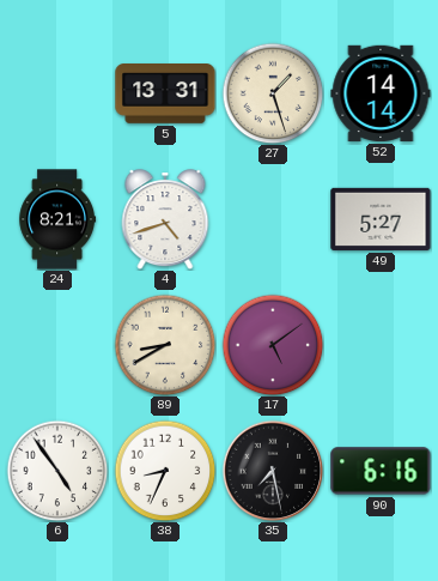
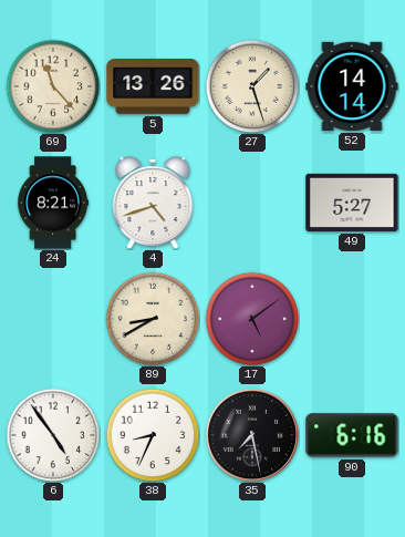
69: none -> 11:23 (53, 86)
5: 13:31 -> 13:26 (153, 87)
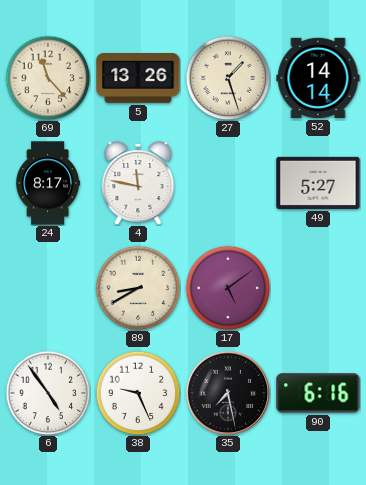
24: 8:21 -> 8:17 (48, 183)
4: 4:42 -> 11:47 (138, 183)
38: 8:34 -> 9:26 (138, 393)
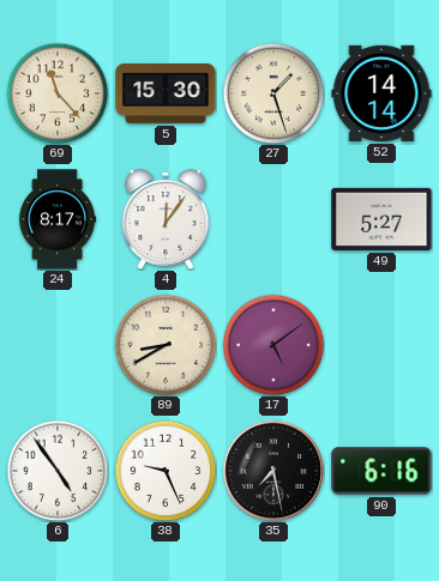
5: 13:26 -> 15:30 (166, 95)
4: 11:47 -> 12:06 (166, 219)
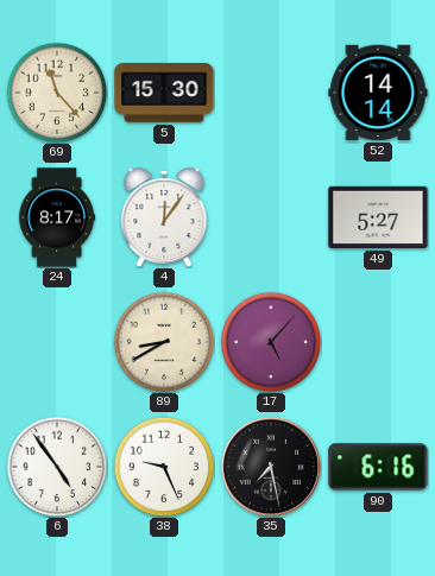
27: 1:27 -> none (273, 93)
17: 5:09 -> 5:07 (271, 342)
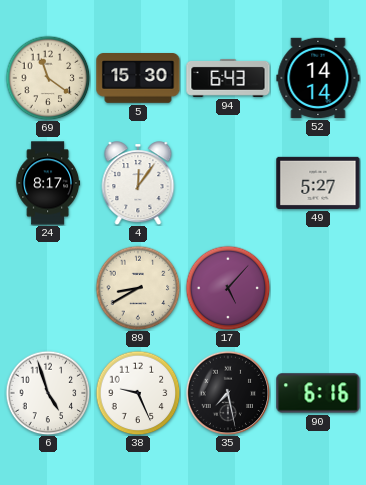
69: 11:23 -> 11:21 (48, 78)
94: none -> 6:43 (228, 78)
6: 4:54 -> 4:57 (48, 393)
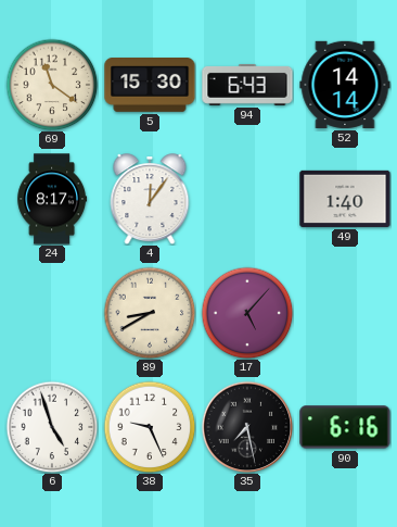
49: 5:27 -> 1:40 (345, 199)
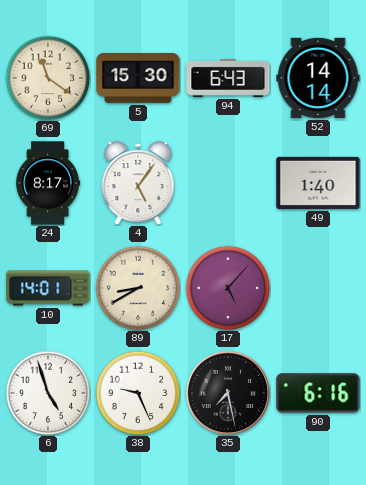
4: 12:06 -> 5:06 (138, 183)
10: none -> 14:01 (48, 288)
